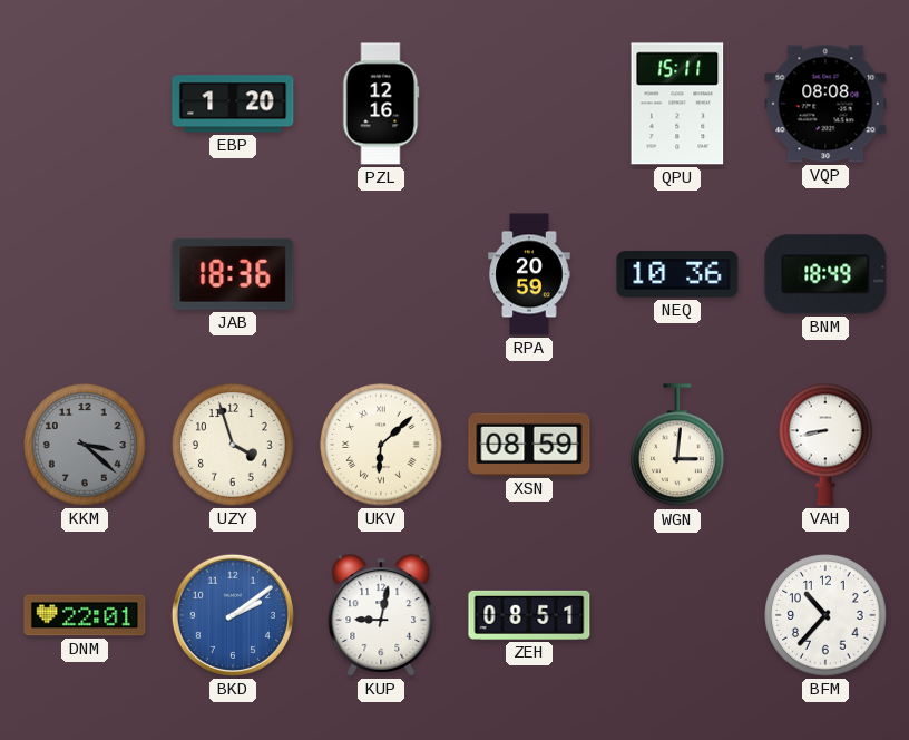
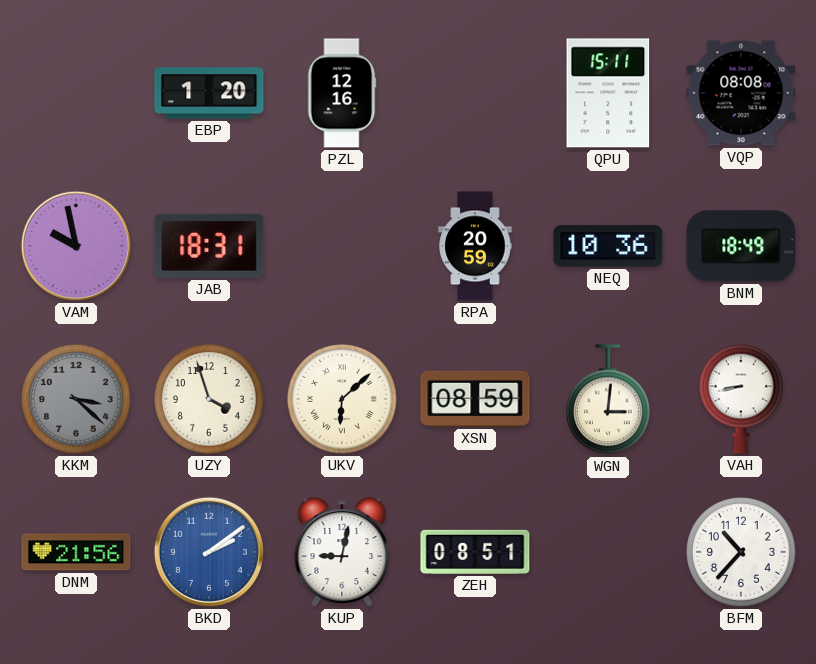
VAM: none -> 9:58 (76, 246)
JAB: 18:36 -> 18:31 (209, 246)
DNM: 22:01 -> 21:56 (76, 552)
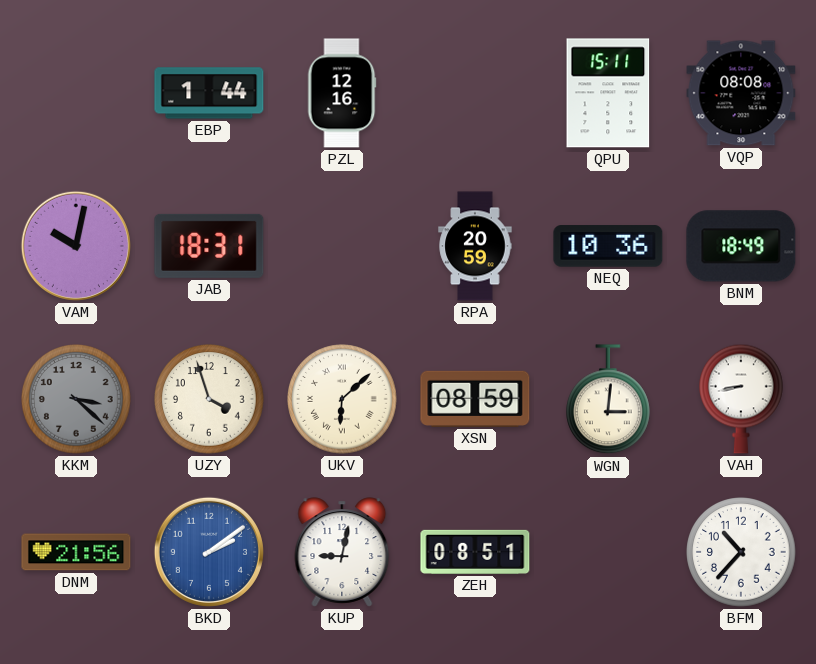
EBP: 1:20 -> 1:44 (209, 93)
VAM: 9:58 -> 10:02 (76, 246)
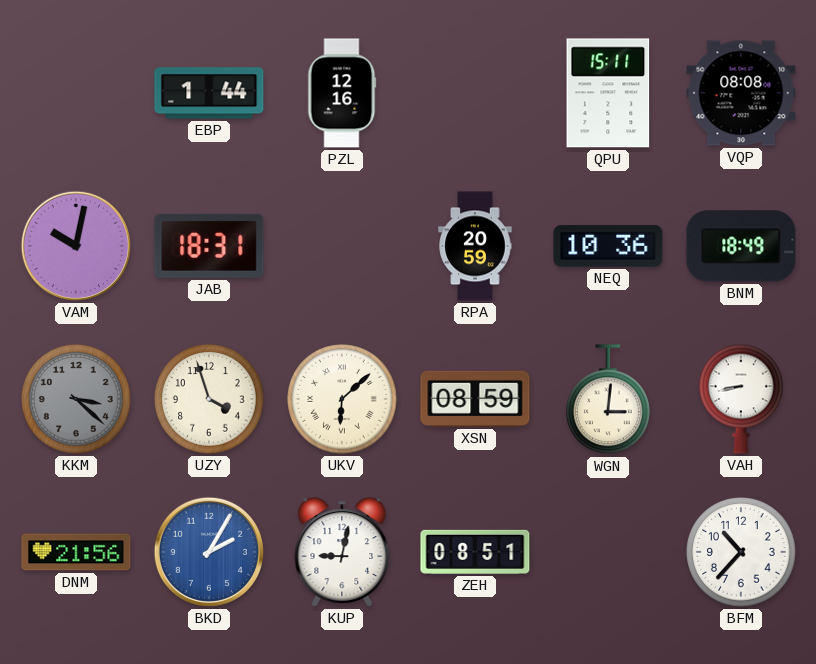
BKD: 2:09 -> 2:05 (209, 552)
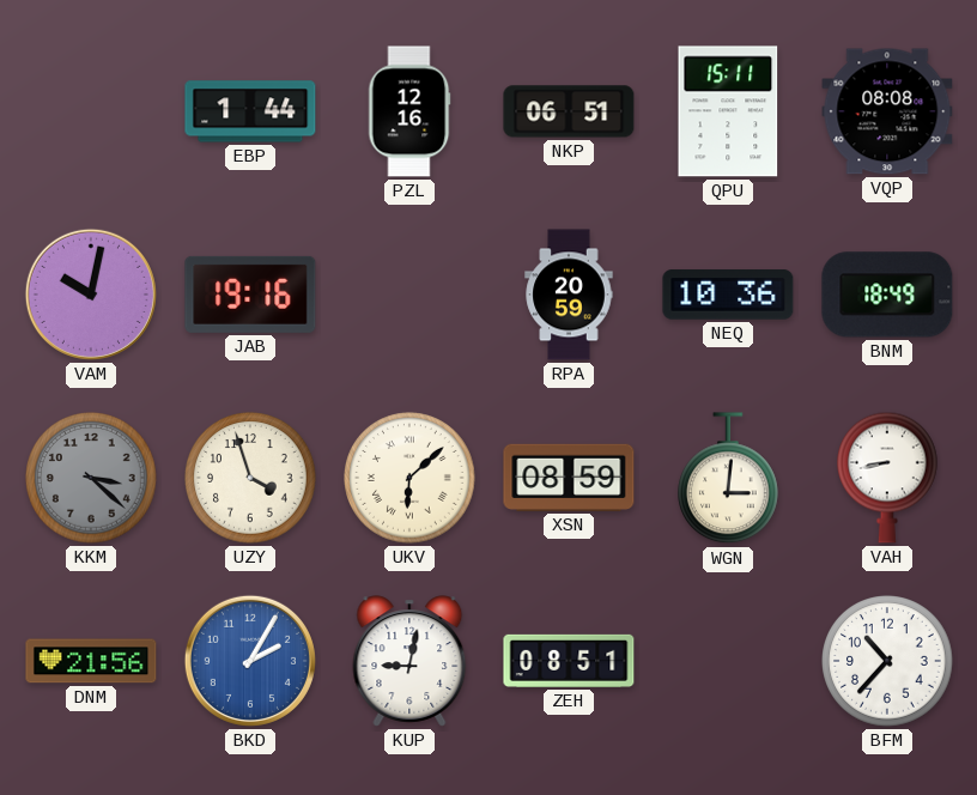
NKP: none -> 06:51 (569, 111)
JAB: 18:31 -> 19:16 (250, 295)
